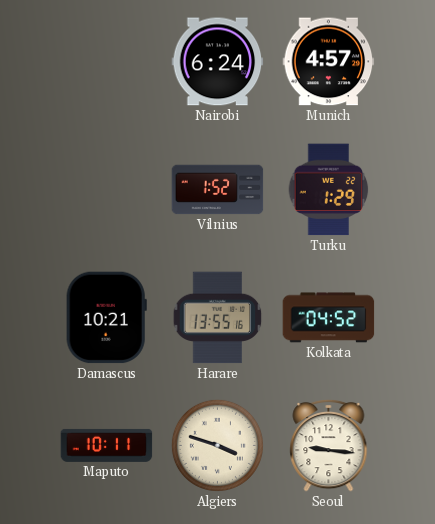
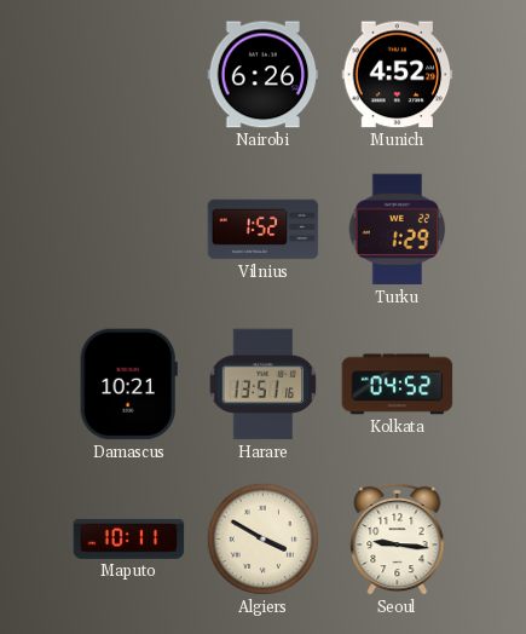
Nairobi: 6:24 -> 6:26 (264, 75)
Munich: 4:57 -> 4:52 (398, 75)
Harare: 13:55 -> 13:51 (264, 385)
Algiers: 3:48 -> 3:50 (262, 538)
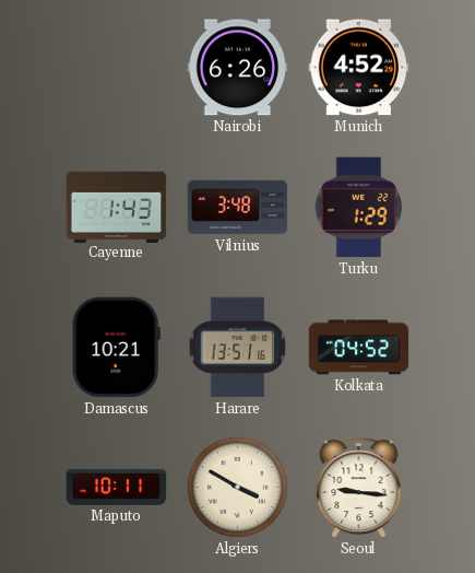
Cayenne: none -> 1:43 (117, 207)
Vilnius: 1:52 -> 3:48 (238, 208)
